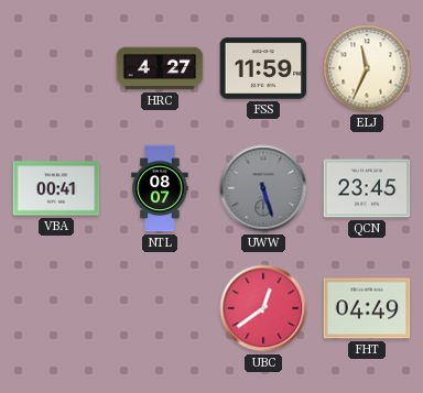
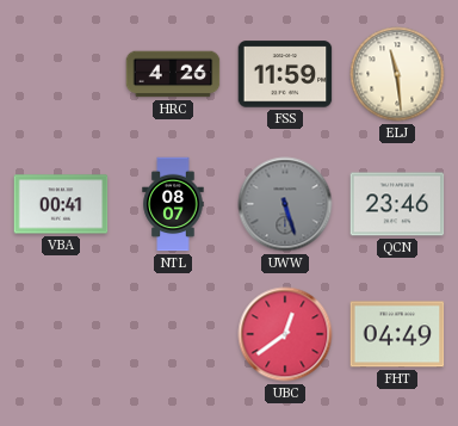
HRC: 4:27 -> 4:26 (173, 74)
ELJ: 11:34 -> 11:29 (397, 74)
QCN: 23:45 -> 23:46 (397, 204)
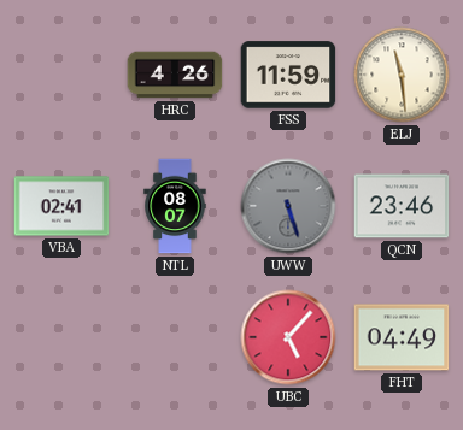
VBA: 00:41 -> 02:41 (61, 206)
UBC: 12:39 -> 5:07 (288, 337)
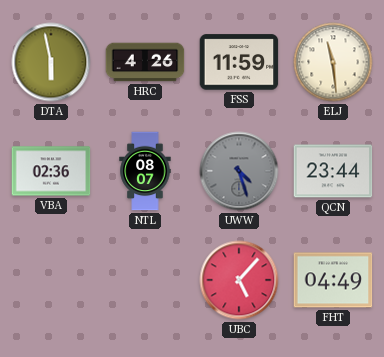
DTA: none -> 5:58 (51, 62)
VBA: 02:41 -> 02:36 (51, 171)
UWW: 5:27 -> 4:27 (239, 171)
QCN: 23:46 -> 23:44 (333, 171)
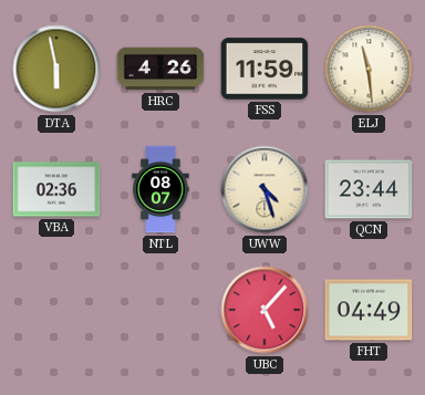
UWW dial: grey -> cream (265, 189)
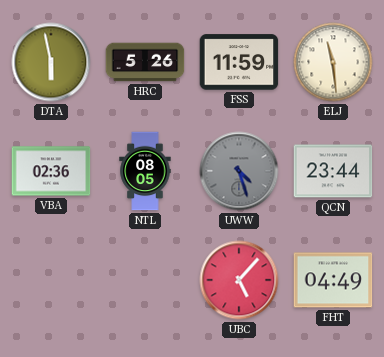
HRC: 4:26 -> 5:26 (145, 62)
NTL: 08:07 -> 08:05 (145, 171)
UWW dial: cream -> grey (239, 171)
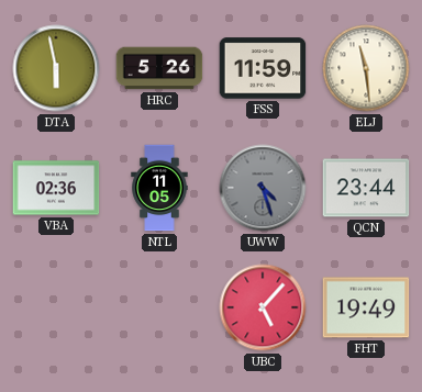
NTL: 08:05 -> 11:05 (159, 188)
FHT: 04:49 -> 19:49 (366, 307)
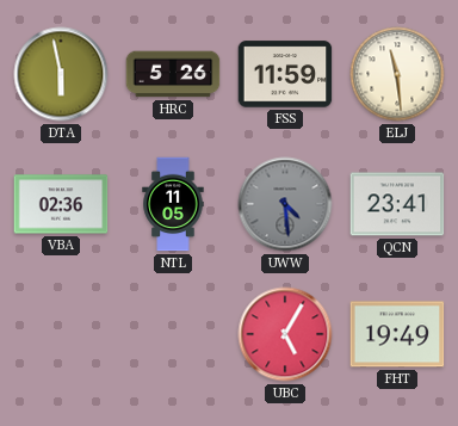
UWW: 4:27 -> 4:29 (285, 204)
QCN: 23:44 -> 23:41 (397, 204)
UBC: 5:07 -> 5:05 (285, 334)
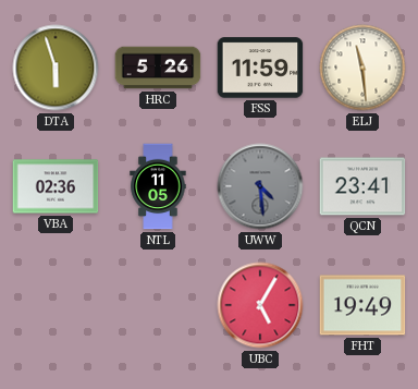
DTA: 5:58 -> 5:57 (56, 68)
